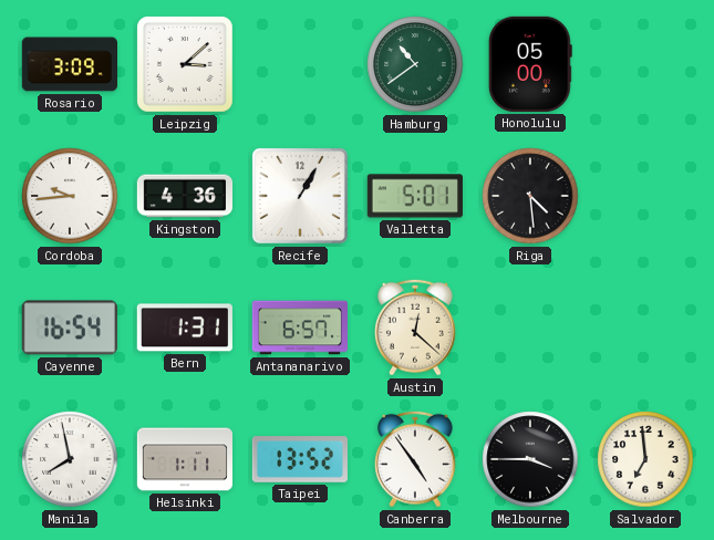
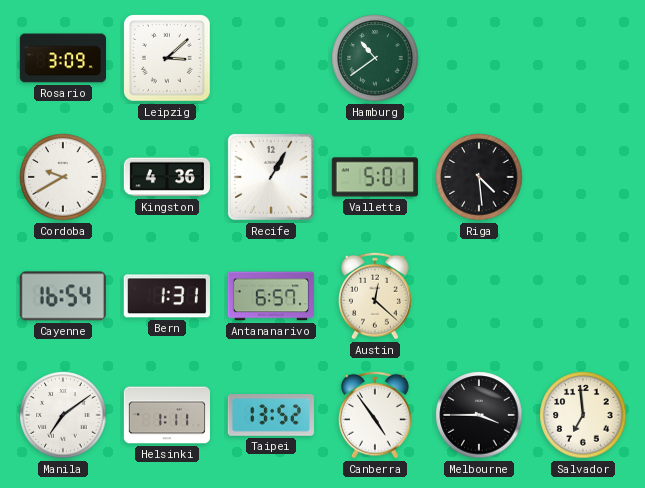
Honolulu: 05:00 -> none (530, 64)
Cordoba: 9:44 -> 9:40 (63, 177)
Manila: 7:58 -> 7:09 (63, 415)
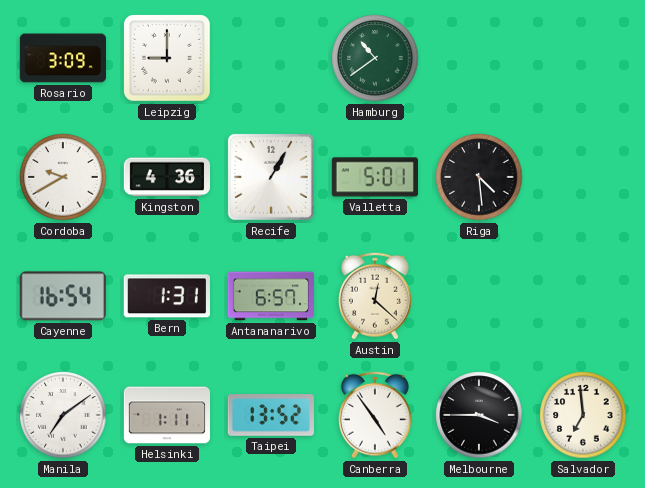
Leipzig: 3:08 -> 9:00 (168, 59)
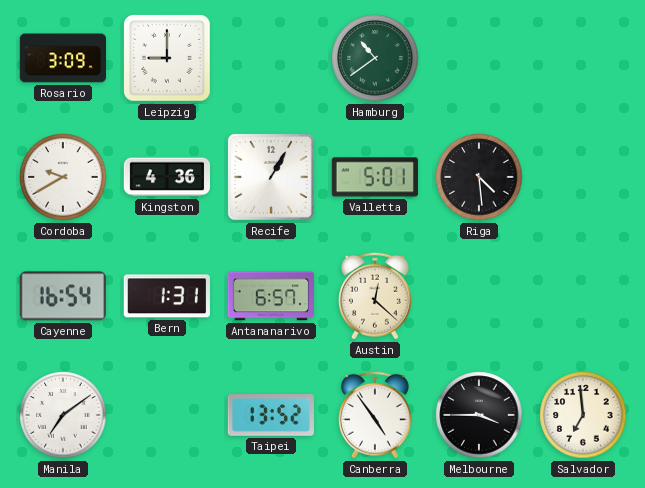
Helsinki: 1:11 -> none (167, 415)
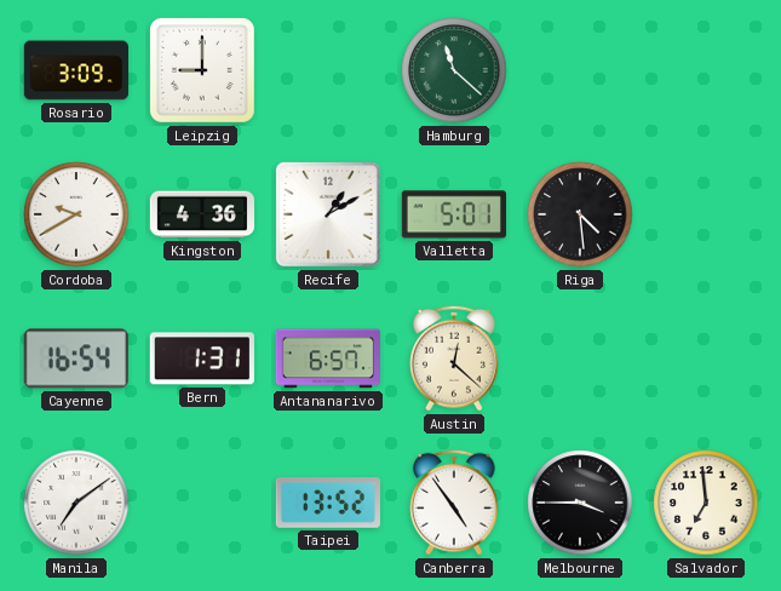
Hamburg: 10:39 -> 11:22 (454, 70)
Recife: 1:05 -> 1:10 (328, 214)
